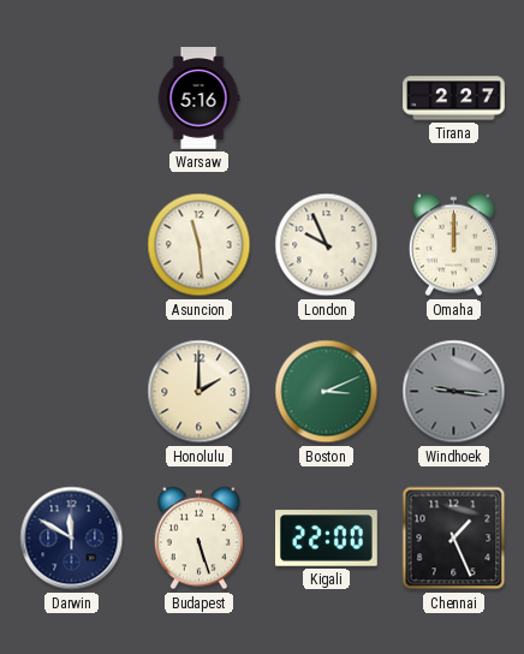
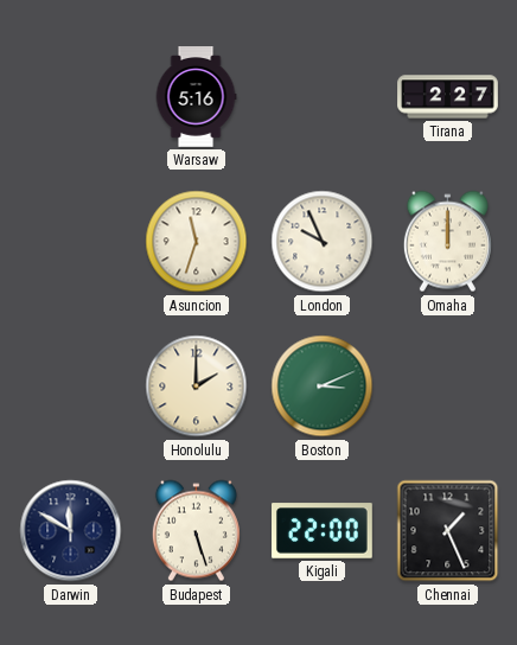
Asuncion: 11:29 -> 11:33 (197, 242)
Windhoek: 9:16 -> none (454, 392)
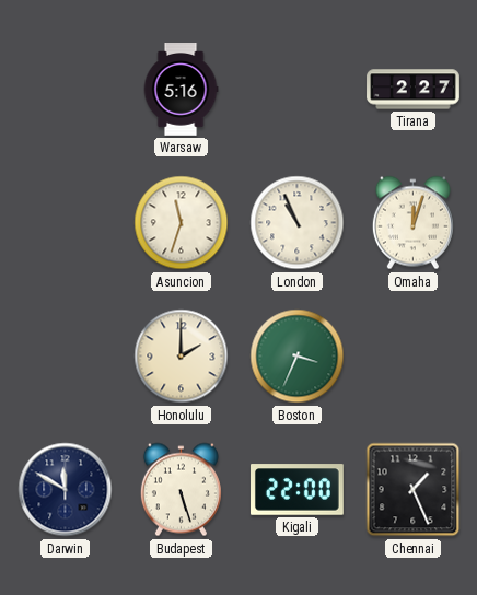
London: 9:56 -> 10:56 (298, 223)
Omaha: 12:00 -> 12:03 (412, 223)
Boston: 3:11 -> 3:34 (298, 357)
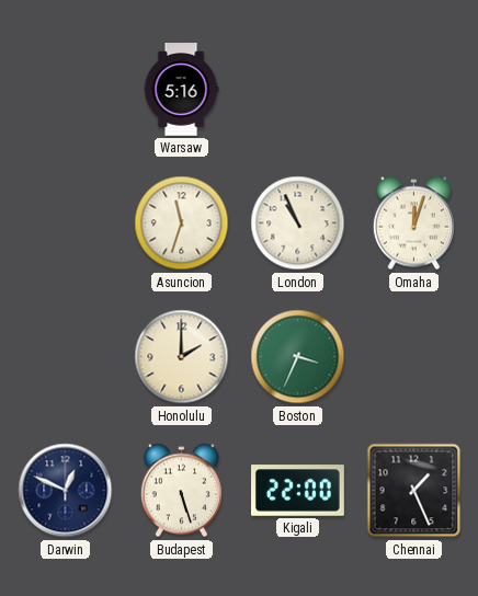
Tirana: 2:27 -> none (414, 90)
Darwin: 11:50 -> 12:49 (66, 491)
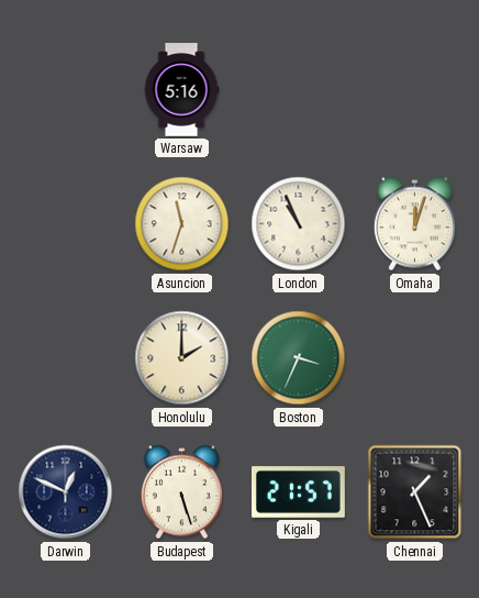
Kigali: 22:00 -> 21:57 (299, 492)
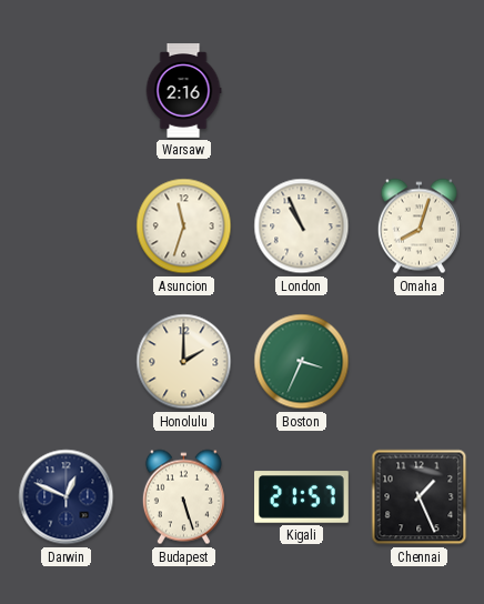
Warsaw: 5:16 -> 2:16 (183, 91)
Omaha: 12:03 -> 8:03 (419, 226)
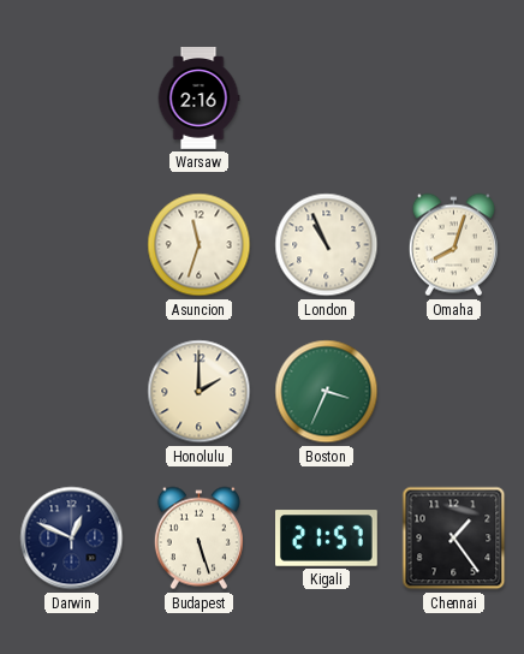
Chennai: 1:26 -> 1:24 (454, 539)
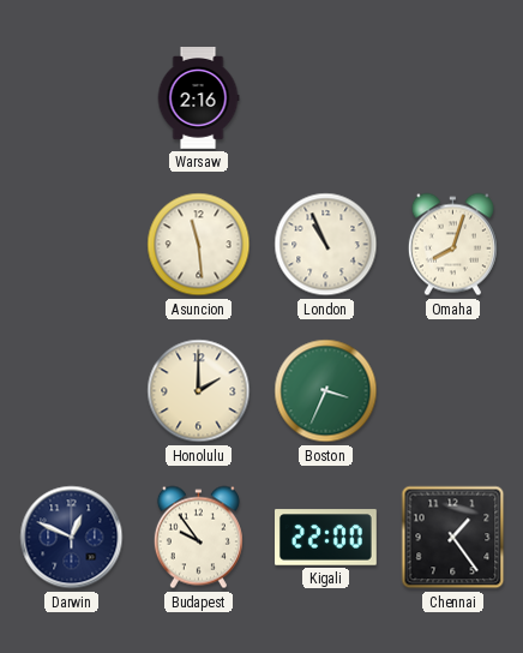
Asuncion: 11:33 -> 11:29 (199, 245)
Budapest: 5:27 -> 9:54 (198, 538)
Kigali: 21:57 -> 22:00 (326, 538)
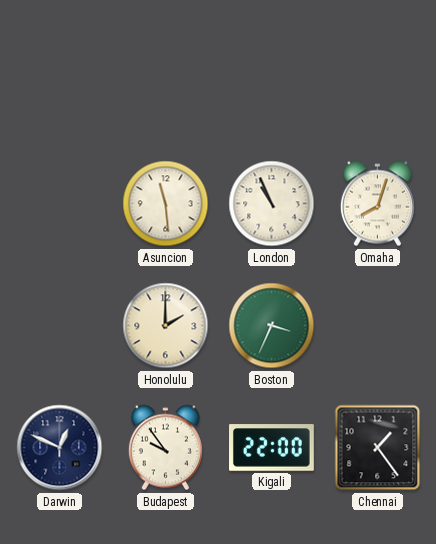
Warsaw: 2:16 -> none (198, 98)
